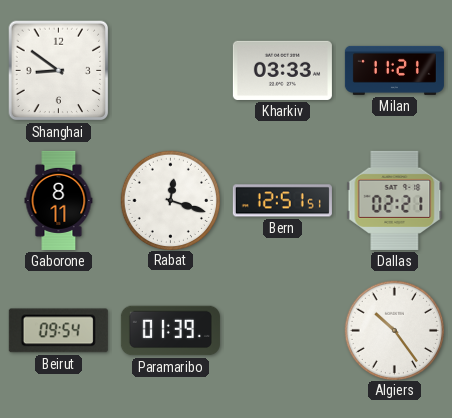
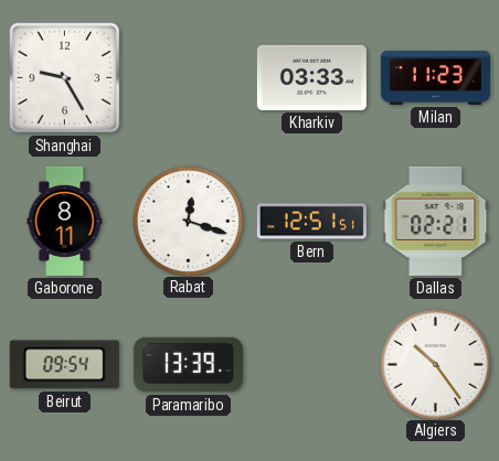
Shanghai: 8:51 -> 9:25 (65, 78)
Milan: 11:21 -> 11:23 (435, 77)
Paramaribo: 01:39 -> 13:39 (188, 365)
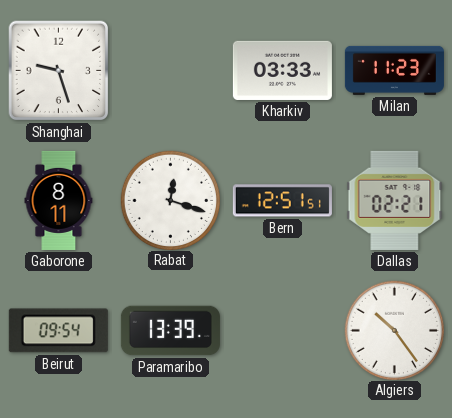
Shanghai: 9:25 -> 9:27 (59, 71)
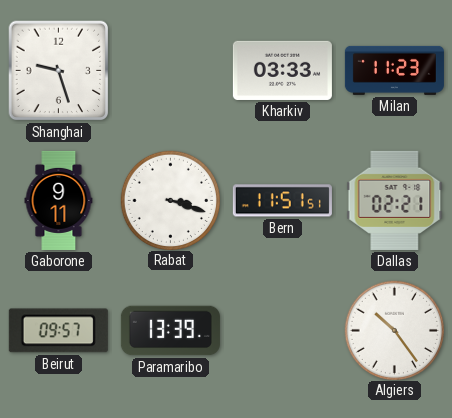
Gaborone: 8:11 -> 9:11 (59, 200)
Rabat: 12:18 -> 3:18 (170, 200)
Bern: 12:51 -> 11:51 (282, 201)
Beirut: 09:54 -> 09:57 (58, 331)
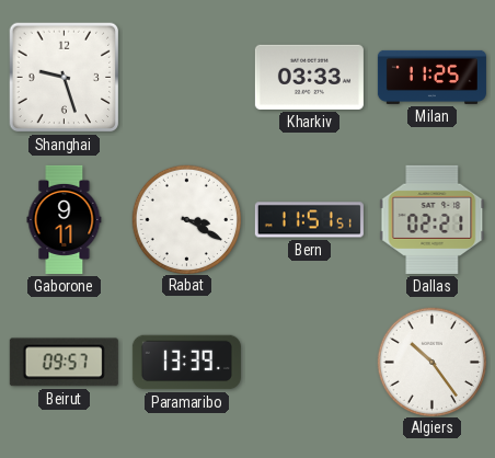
Milan: 11:23 -> 11:25 (431, 77)
Rabat: 3:18 -> 3:20 (186, 219)
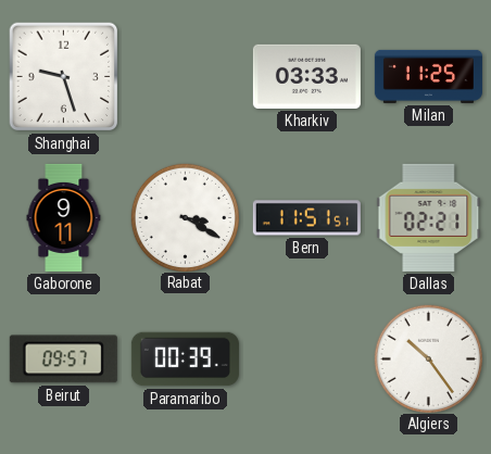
Paramaribo: 13:39 -> 00:39 (185, 360)
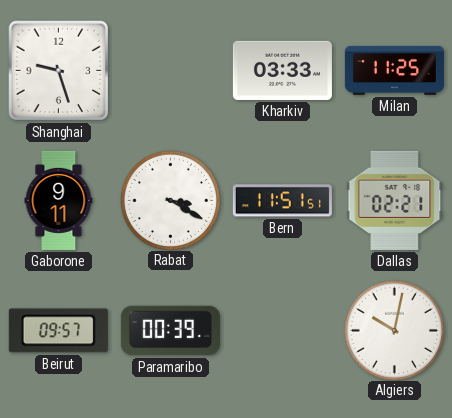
Algiers: 10:24 -> 10:02 (394, 330)
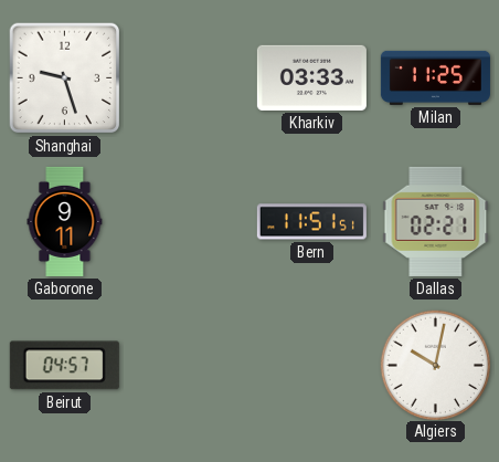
Rabat: 3:20 -> none (170, 200)
Beirut: 09:57 -> 04:57 (64, 366)
Paramaribo: 00:39 -> none (170, 331)
